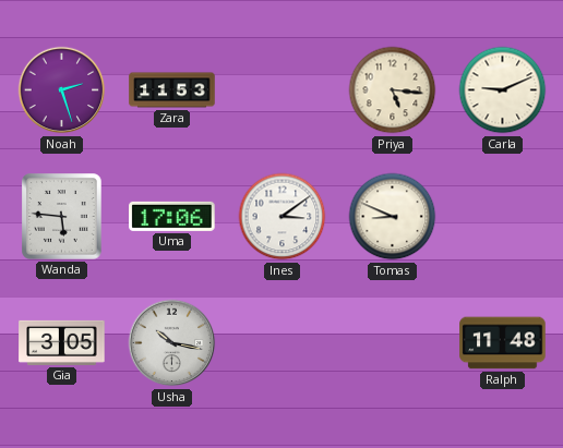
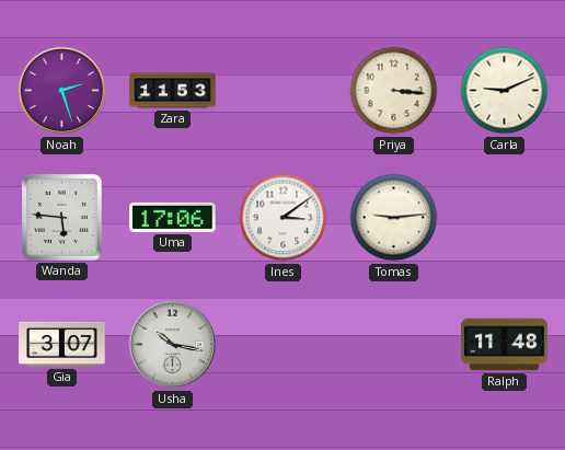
Priya: 5:16 -> 3:16 (394, 91)
Tomas: 8:49 -> 9:14 (394, 218)
Gia: 3:05 -> 3:07 (62, 344)
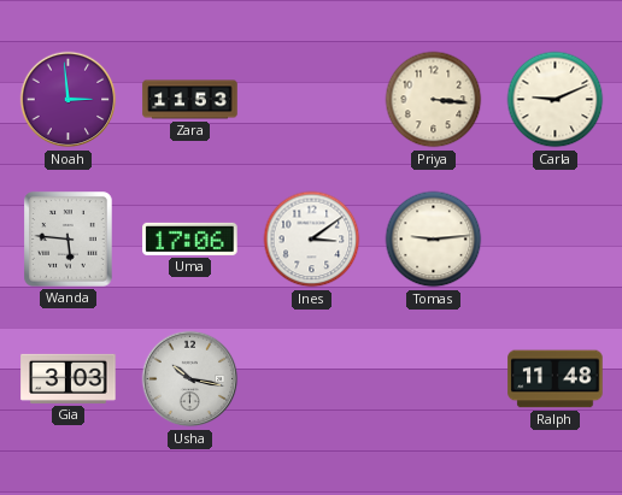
Noah: 2:27 -> 2:59 (69, 100)
Gia: 3:07 -> 3:03 (69, 378)
